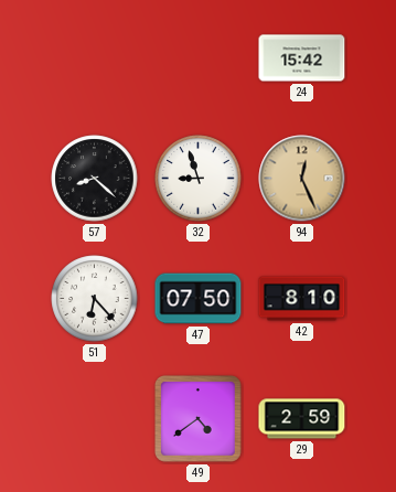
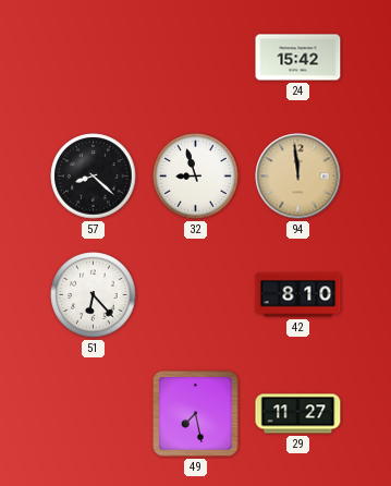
94: 12:26 -> 11:59 (298, 177)
47: 07:50 -> none (199, 299)
49: 4:39 -> 7:28 (196, 414)
29: 2:59 -> 11:27 (298, 414)
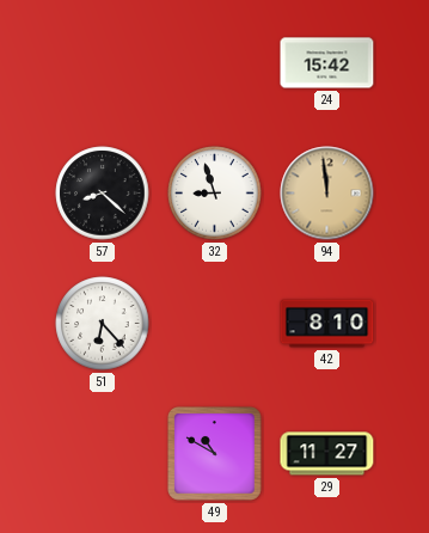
49: 7:28 -> 10:50 (215, 454)
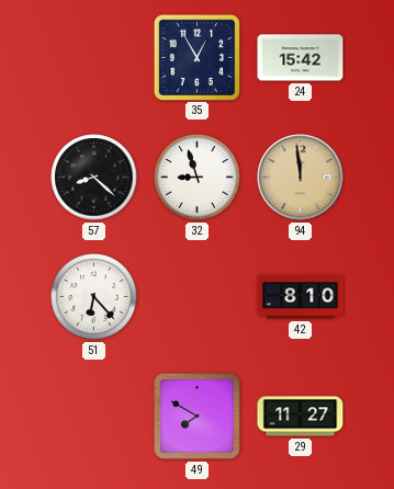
35: none -> 12:55 (196, 57)
49: 10:50 -> 7:50 (198, 417)
